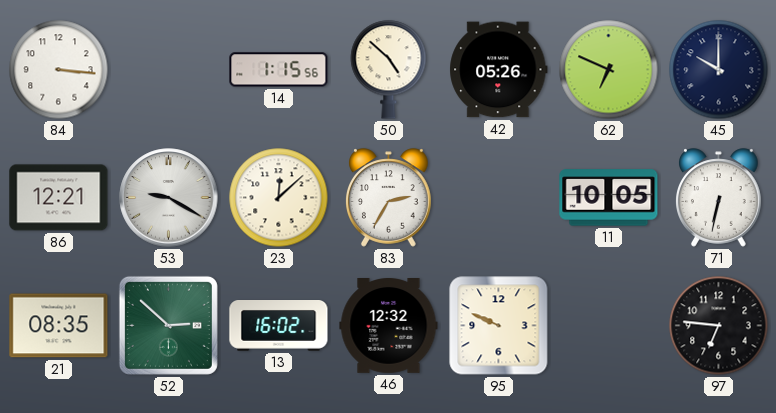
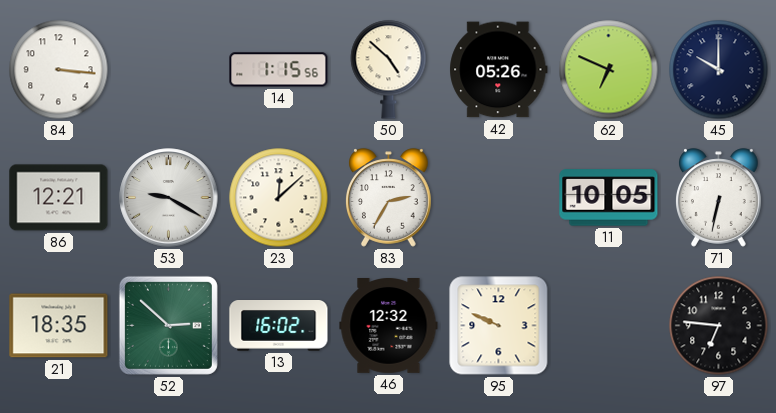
21: 08:35 -> 18:35 (59, 326)
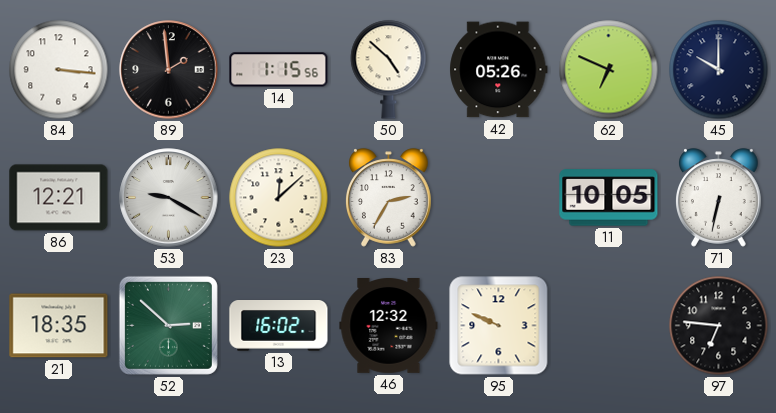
89: none -> 1:59 (169, 70)
